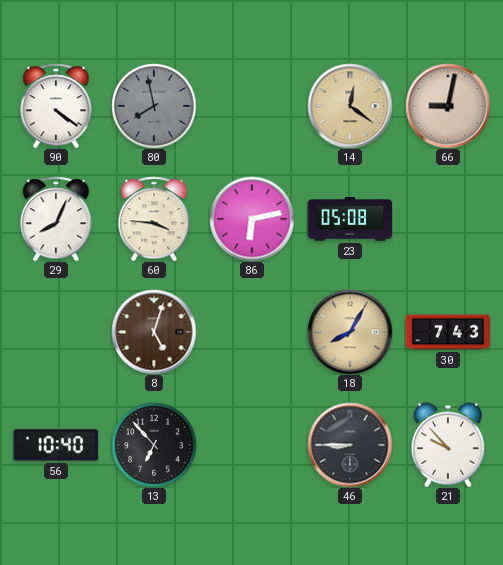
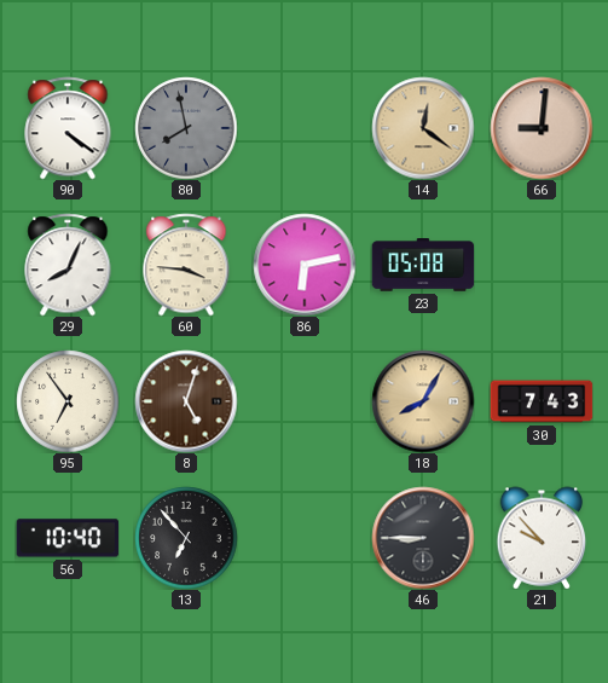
66: 9:02 -> 9:01 (542, 128)
95: none -> 6:54 (68, 401)
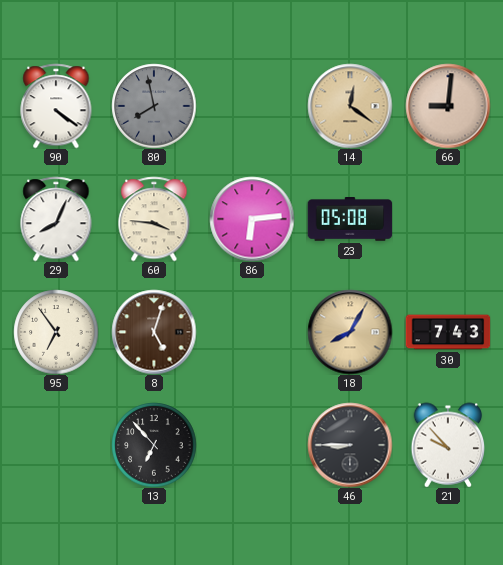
86: 6:13 -> 6:14 (252, 219)
56: 10:40 -> none (68, 538)
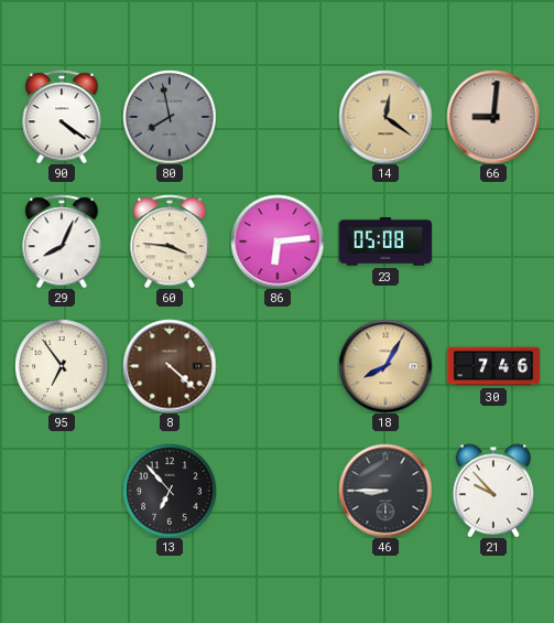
8: 5:03 -> 4:22 (170, 366)
30: 7:43 -> 7:46 (493, 366)
